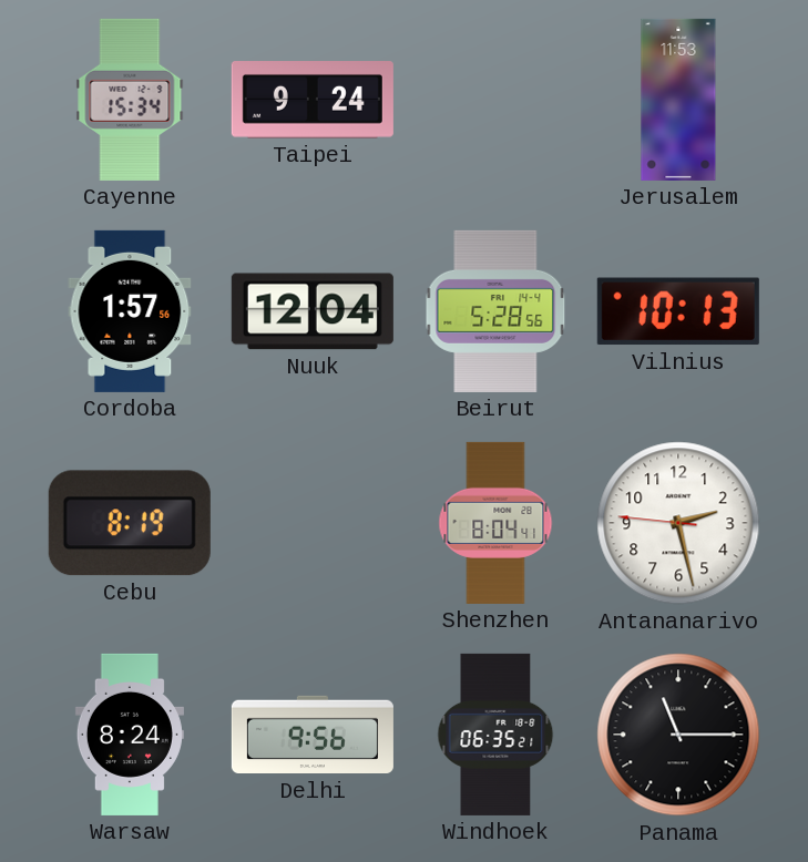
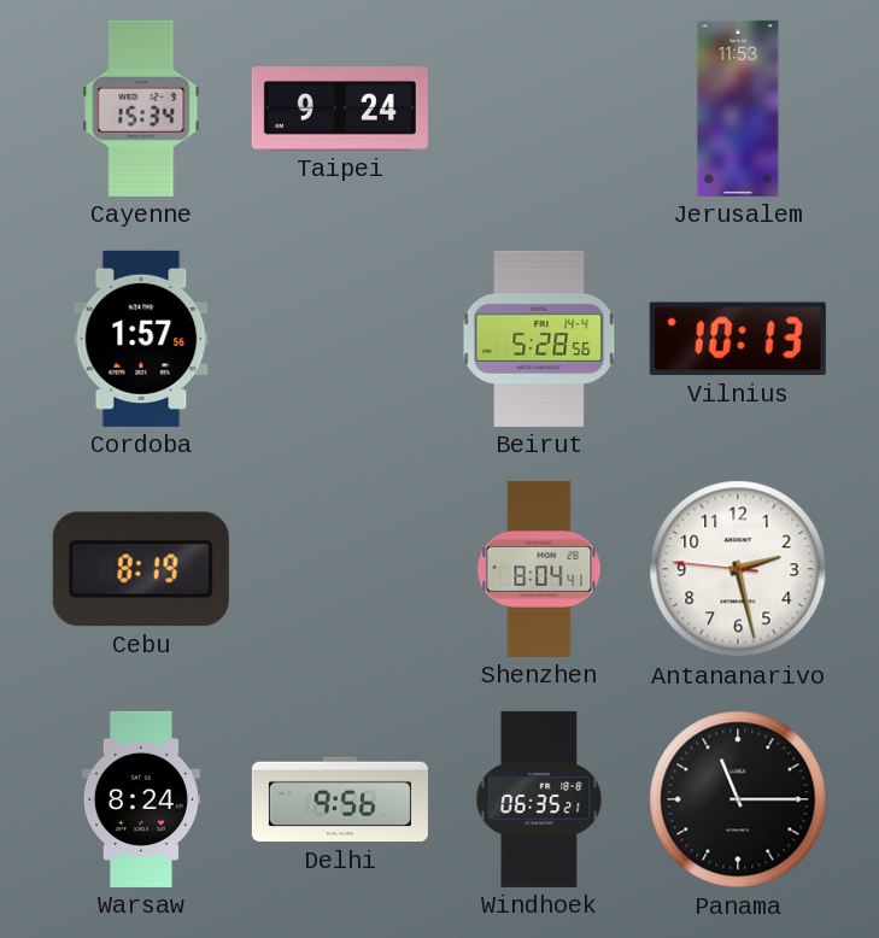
Nuuk: 12:04 -> none (313, 311)
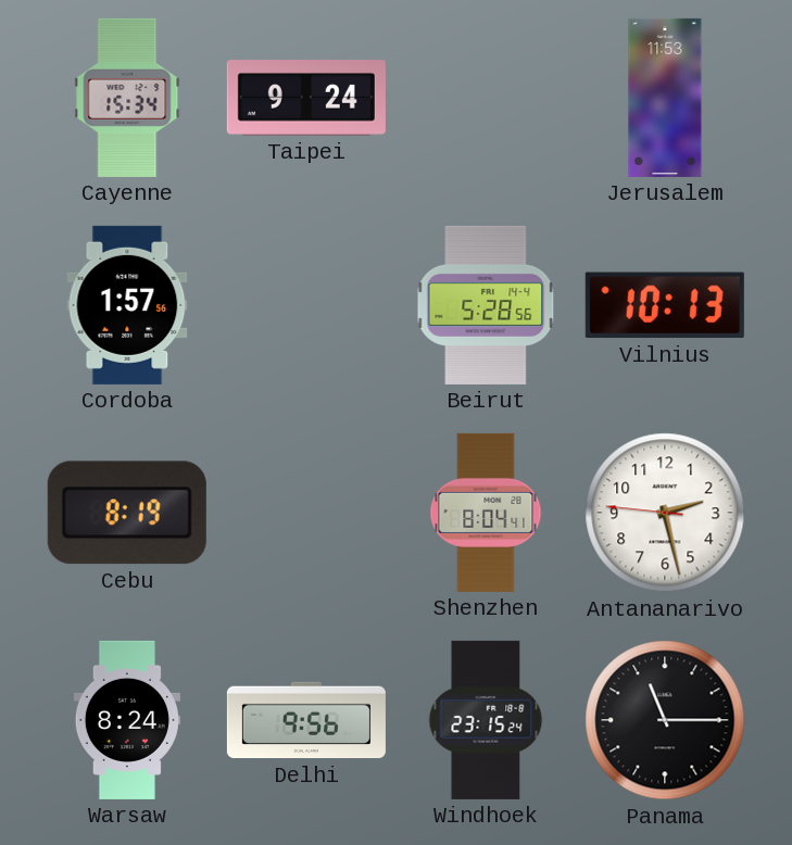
Windhoek: 06:35 -> 23:15 (486, 720)
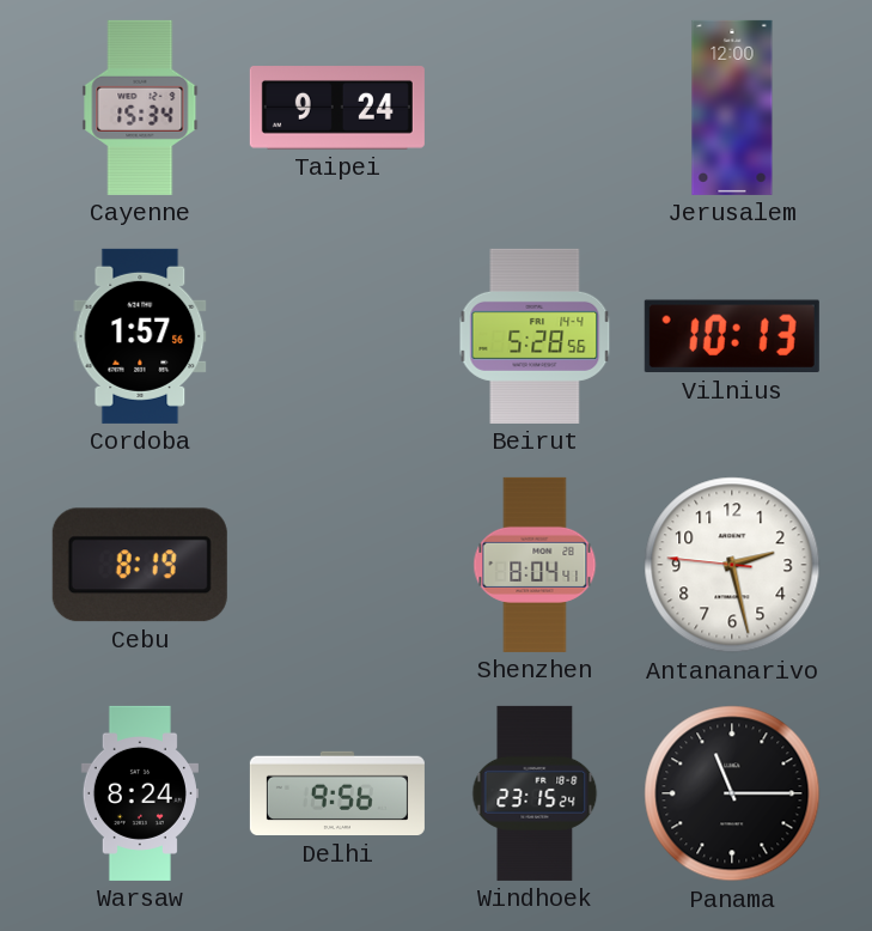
Jerusalem: 11:53 -> 12:00 (732, 108)
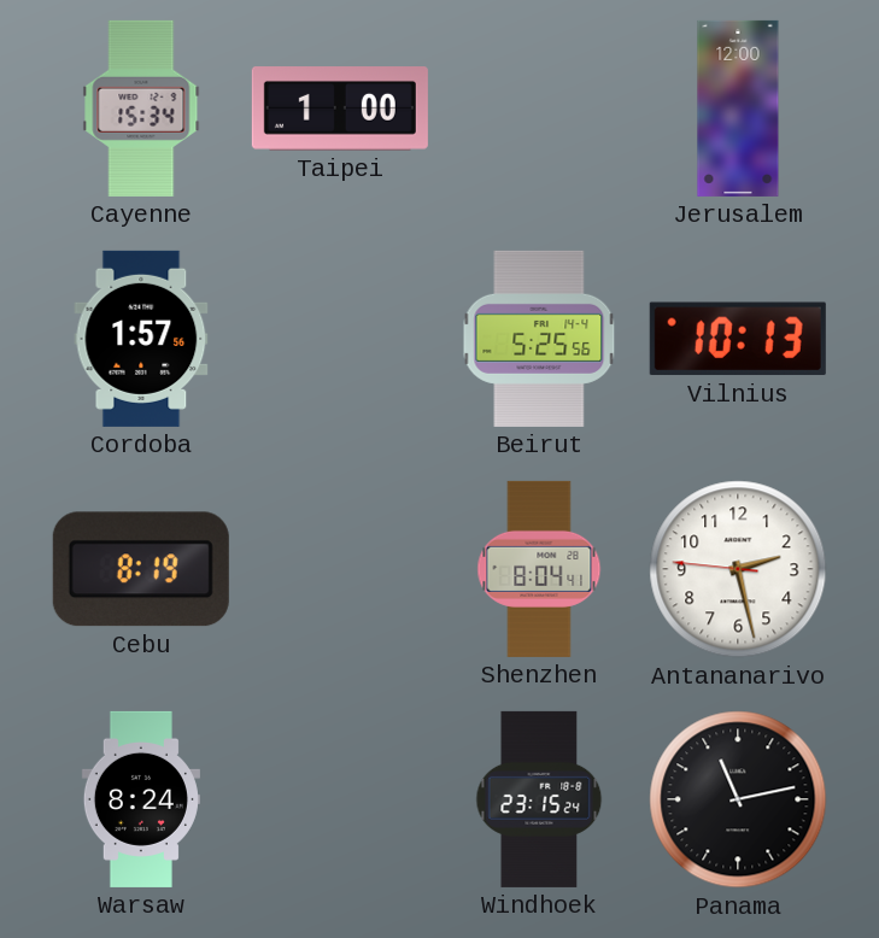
Taipei: 9:24 -> 1:00 (340, 109)
Beirut: 5:28 -> 5:25 (539, 339)
Delhi: 9:56 -> none (337, 793)
Panama: 11:15 -> 11:13 (738, 799)
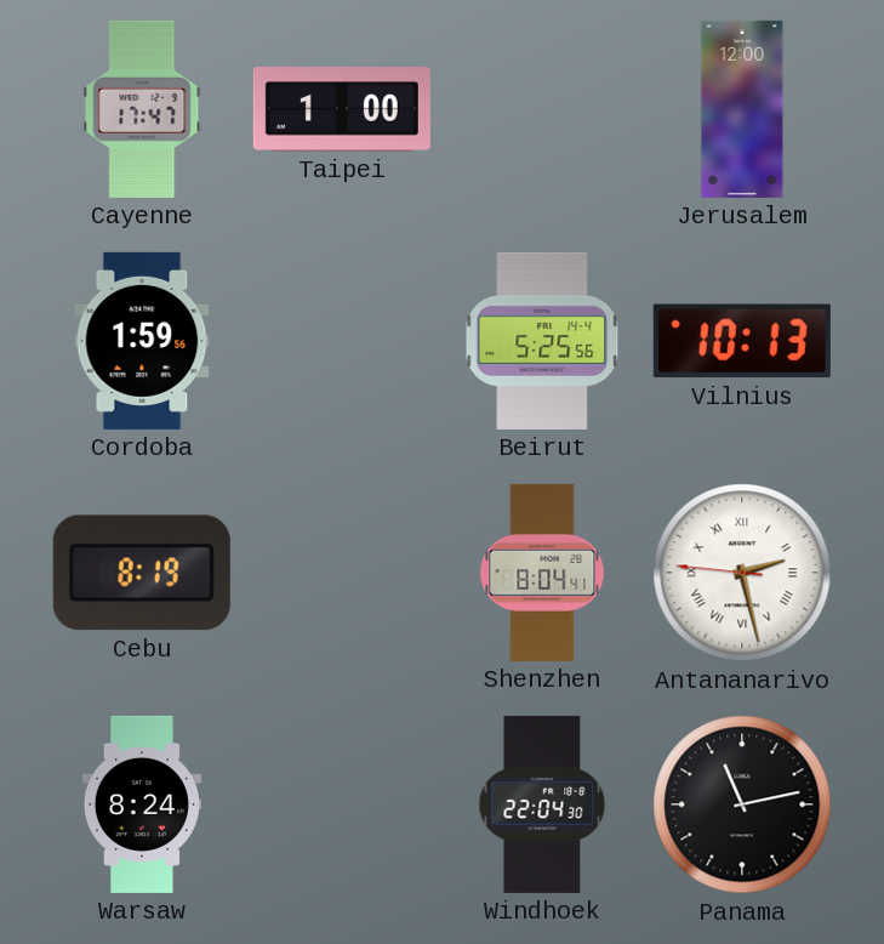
Cayenne: 15:34 -> 17:47 (142, 109)
Cordoba: 1:57 -> 1:59 (142, 341)
Antananarivo numerals: Arabic -> Roman (742, 573)
Windhoek: 23:15 -> 22:04 (542, 804)
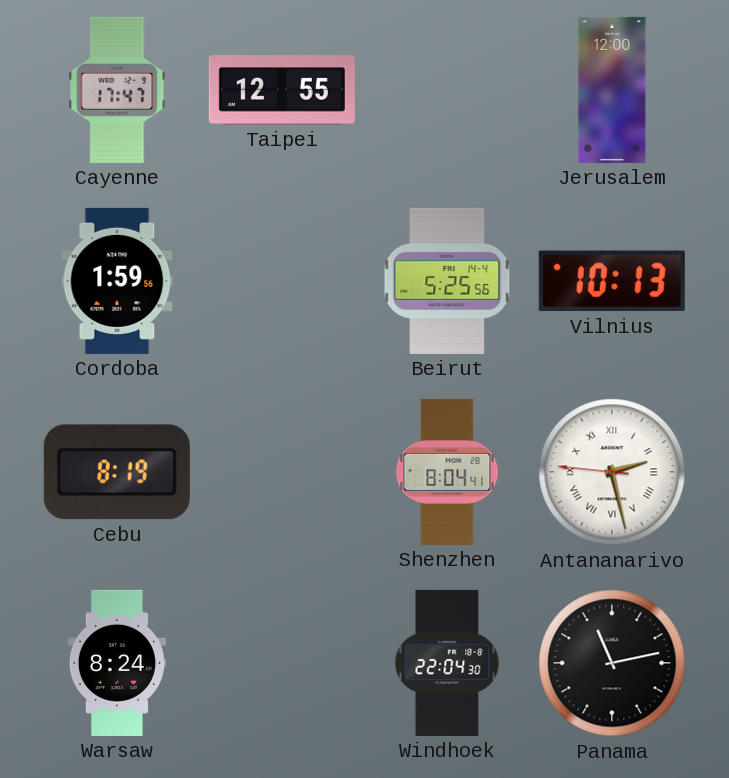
Taipei: 1:00 -> 12:55 (282, 90)
